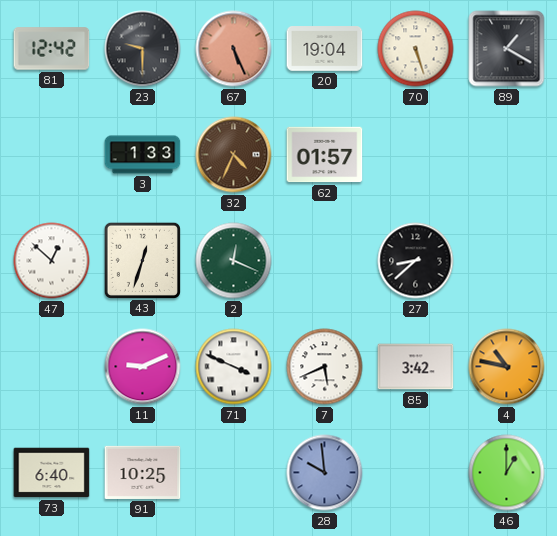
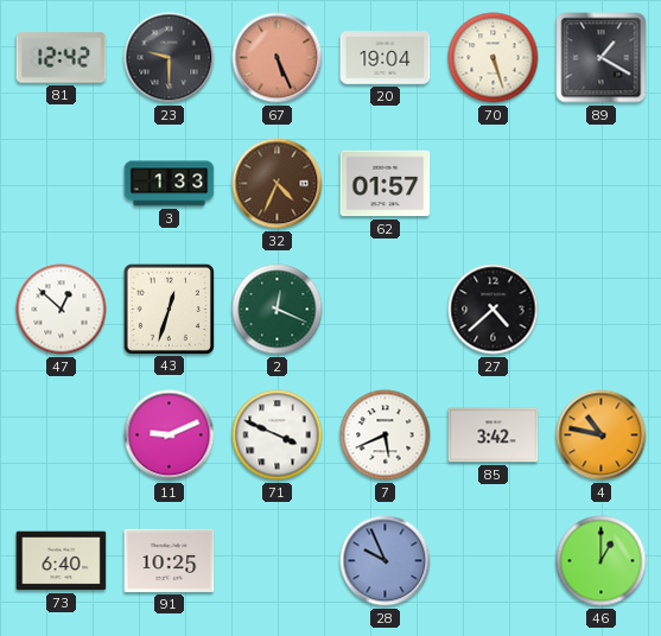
27: 8:38 -> 4:38 (494, 310)
28: 9:59 -> 9:56 (386, 561)
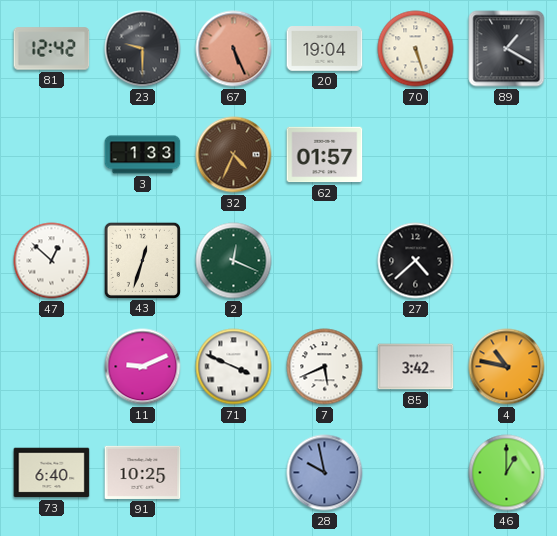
28: 9:56 -> 9:58 (325, 473)
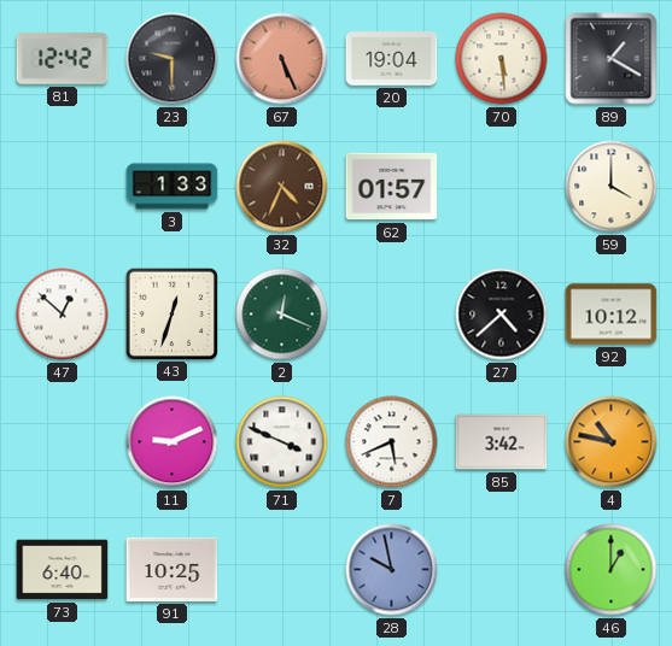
70: 5:27 -> 5:29 (502, 59)
59: none -> 4:00 (612, 187)
92: none -> 10:12 (612, 315)
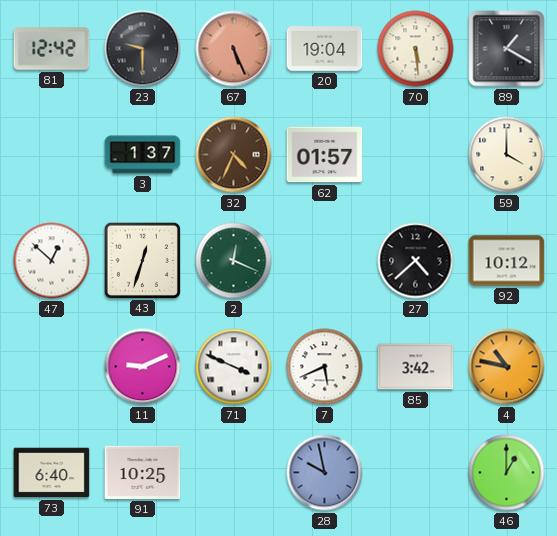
3: 1:33 -> 1:37 (143, 155)
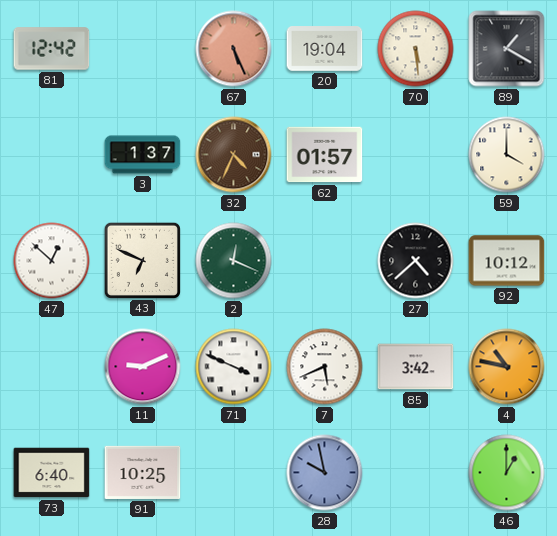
23: 9:30 -> none (143, 49)
43: 12:33 -> 6:49 (142, 260)
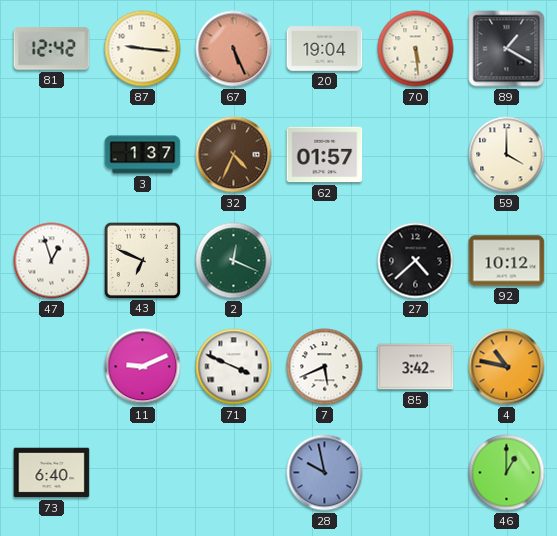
87: none -> 9:16 (143, 49)
47: 12:52 -> 12:57 (52, 261)
91: 10:25 -> none (143, 472)
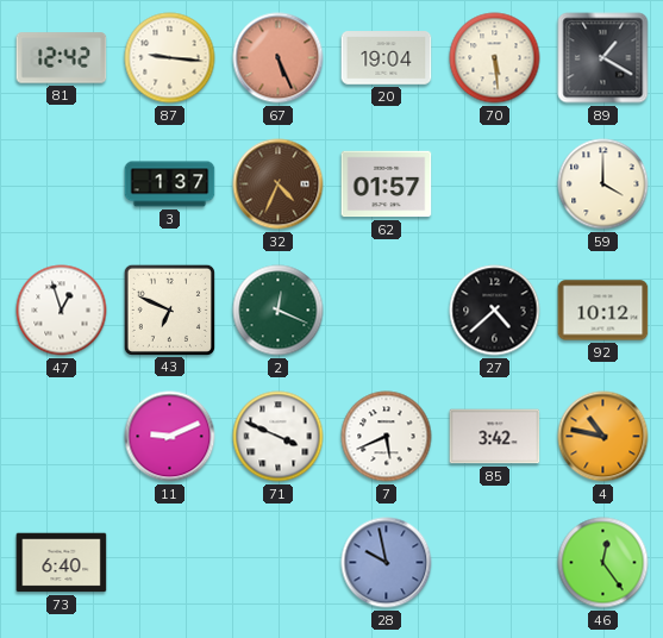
46: 1:00 -> 12:24 (603, 563)
